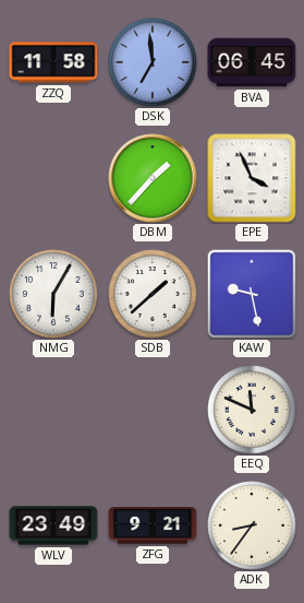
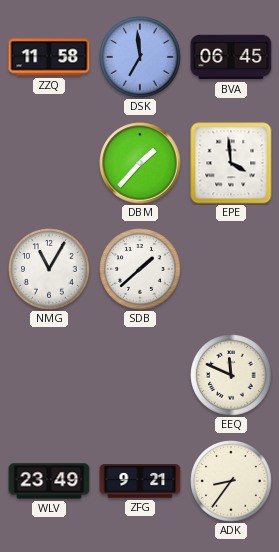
EPE: 3:56 -> 3:59 (231, 163)
NMG: 6:05 -> 11:05 (49, 269)
KAW: 9:28 -> none (252, 294)
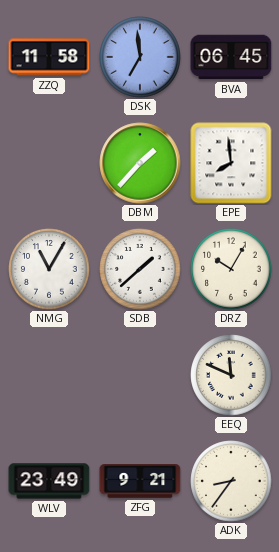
EPE: 3:59 -> 7:59 (231, 163)
DRZ: none -> 10:05 (231, 269)
